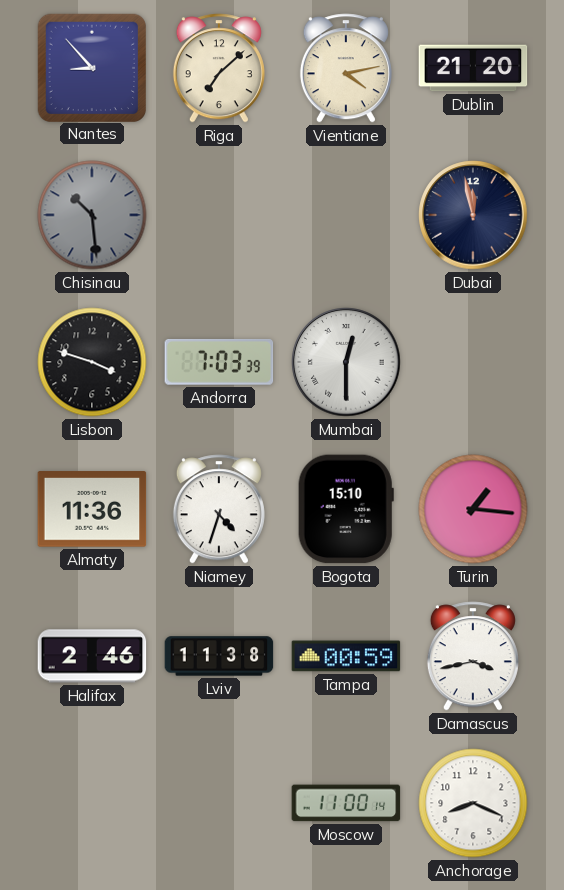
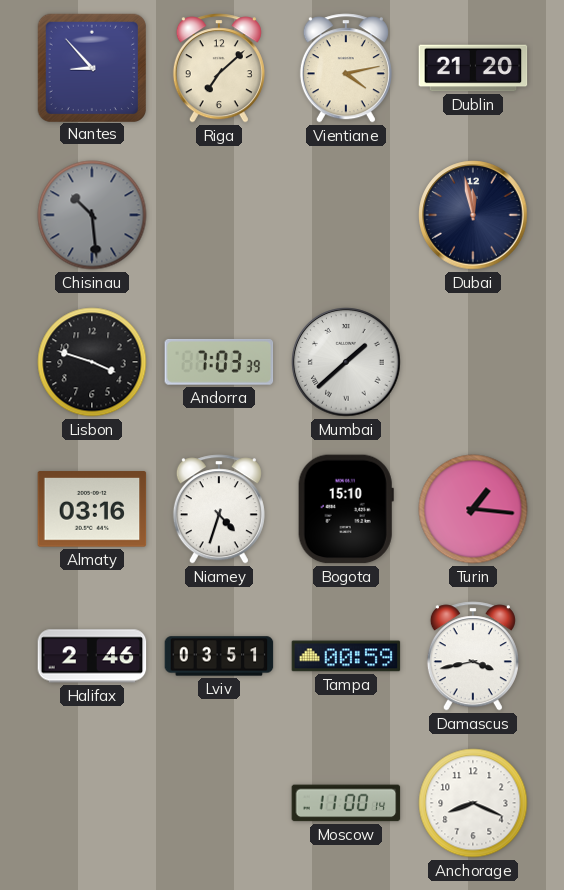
Mumbai: 12:30 -> 1:38 (346, 362)
Almaty: 11:36 -> 03:16 (92, 509)
Lviv: 11:38 -> 03:51 (219, 656)
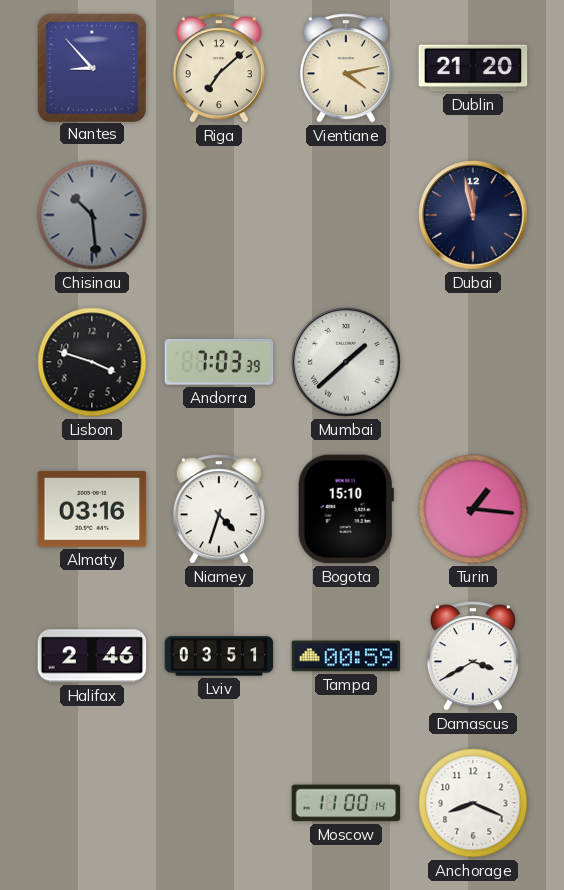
Damascus: 3:43 -> 3:40 (473, 656)
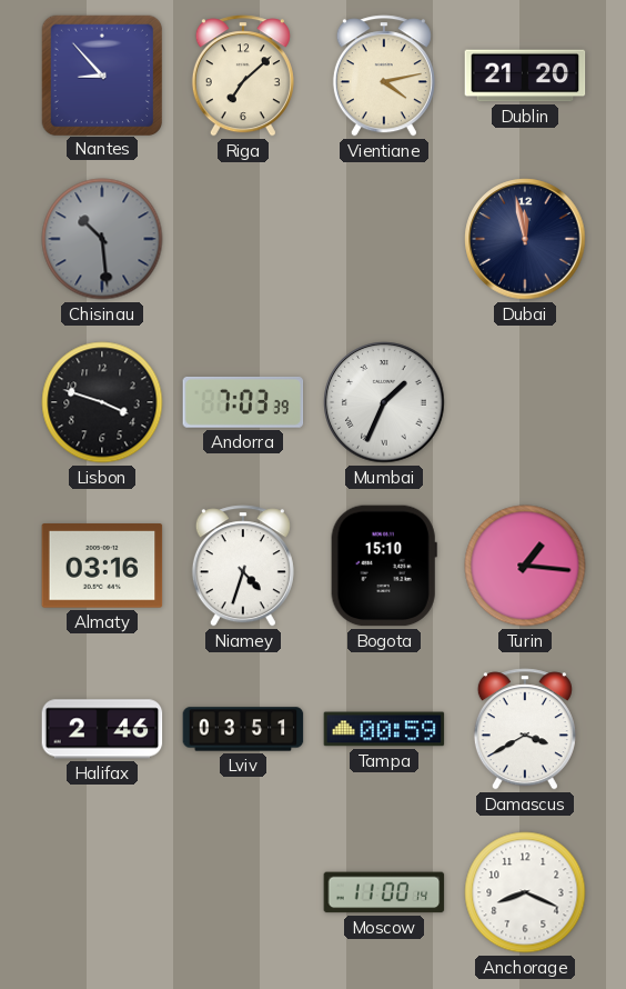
Mumbai: 1:38 -> 1:34 (384, 402)
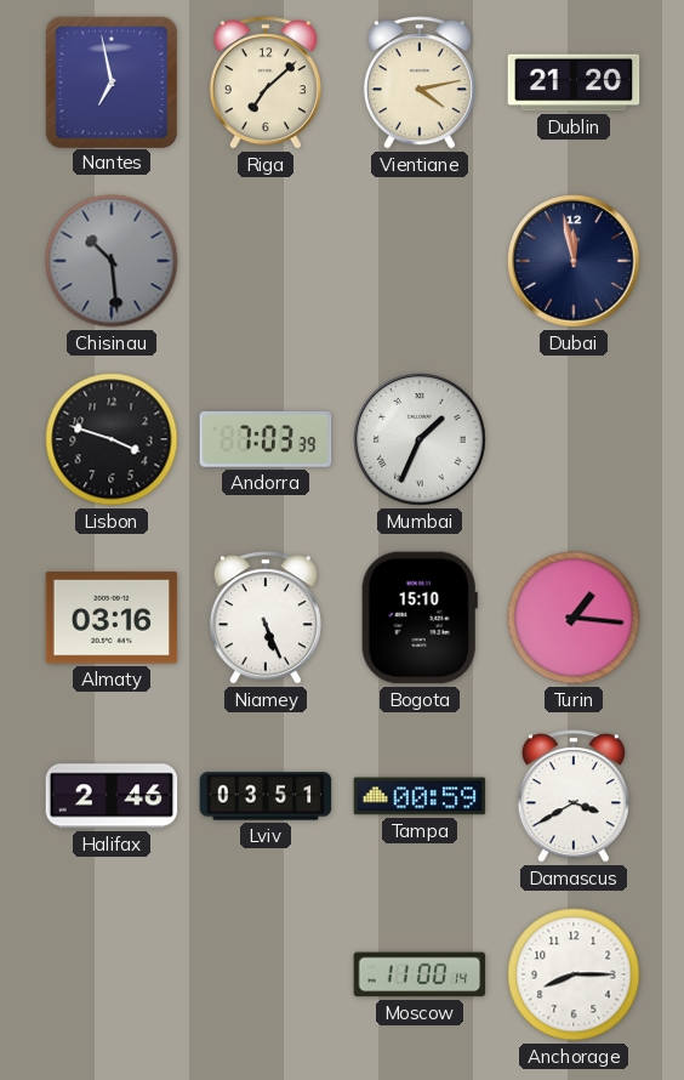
Nantes: 8:53 -> 6:58 (110, 81)
Niamey: 4:33 -> 5:26 (266, 618)
Anchorage: 8:19 -> 8:15 (574, 974)
